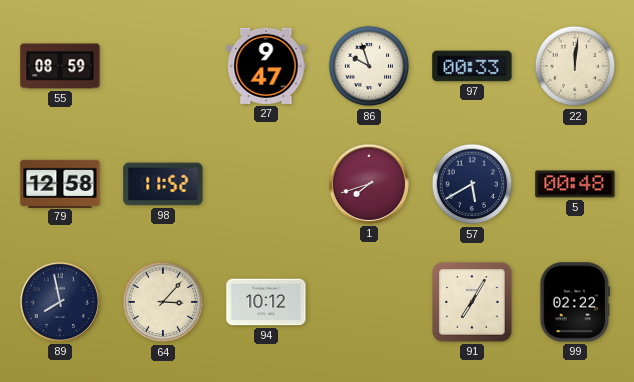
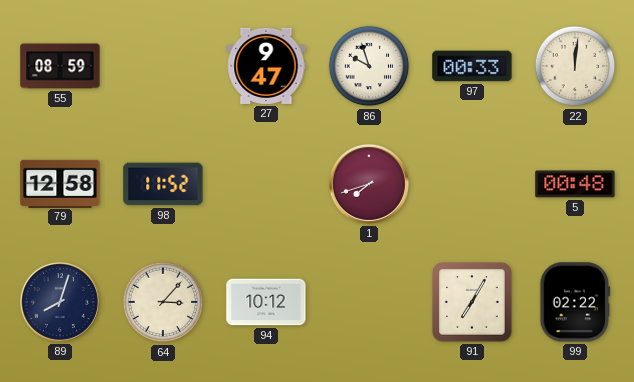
57: 5:40 -> none (472, 184)
89: 7:58 -> 8:03 (60, 302)
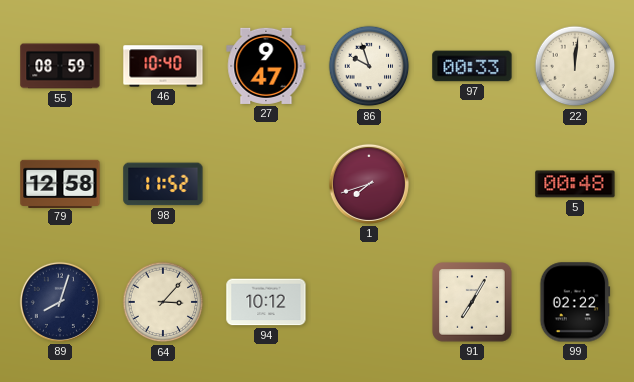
46: none -> 10:40 (163, 66)
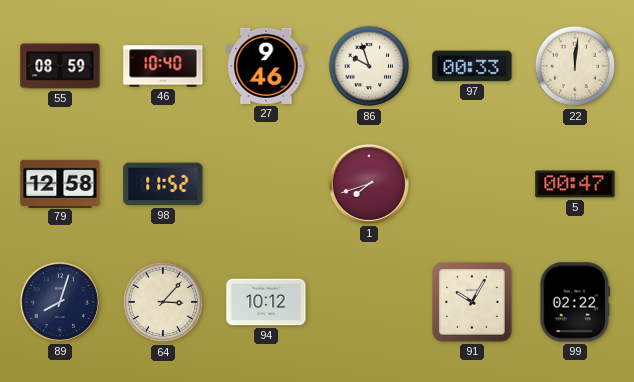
27: 9:47 -> 9:46 (266, 66)
5: 00:48 -> 00:47 (575, 184)
91: 7:05 -> 10:05 (472, 302)
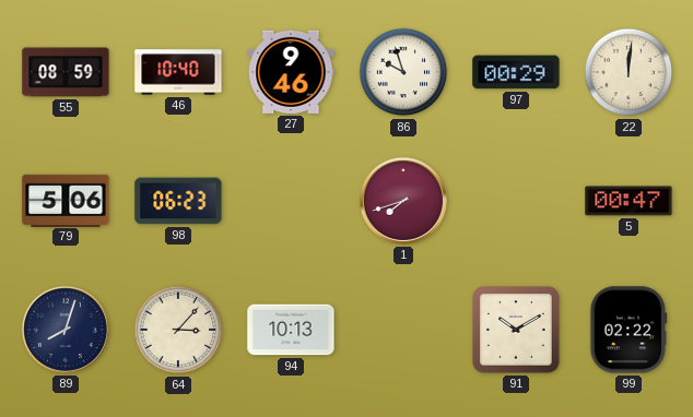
97: 00:33 -> 00:29 (516, 72)
79: 12:58 -> 5:06 (66, 200)
98: 11:52 -> 06:23 (178, 201)
94: 10:12 -> 10:13 (291, 330)
91: 10:05 -> 10:10 (516, 330)
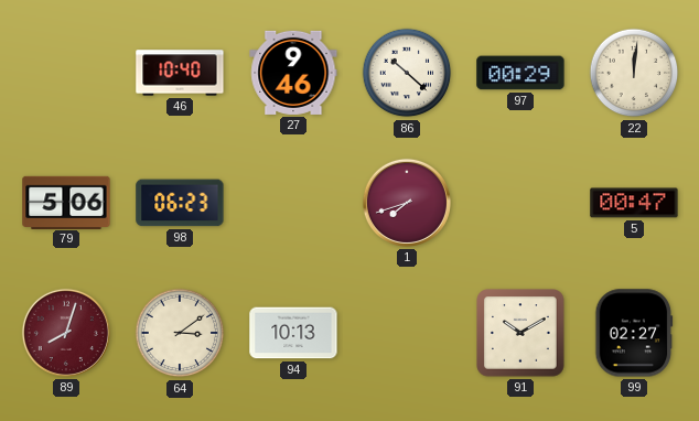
55: 08:59 -> none (66, 72)
86: 9:57 -> 10:22 (407, 73)
89 dial: navy -> burgundy (66, 333)
64: 3:07 -> 3:09 (180, 333)
99: 02:22 -> 02:27 (634, 333)
